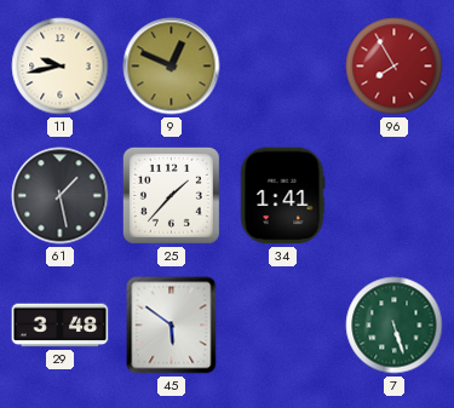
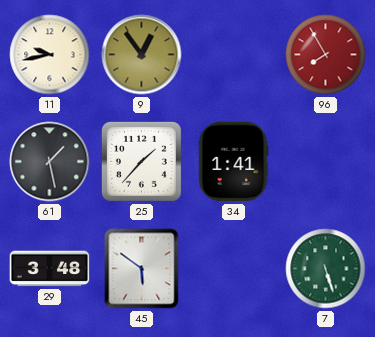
9: 12:49 -> 12:54 (142, 55)
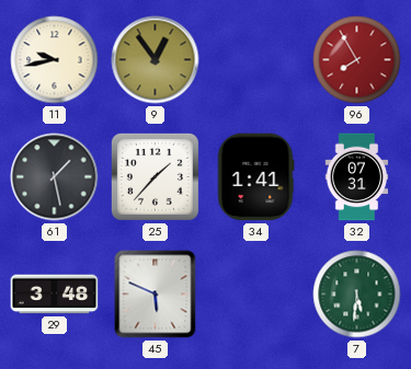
32: none -> 07:31 (357, 177)
45: 5:51 -> 5:49 (156, 295)
7: 5:27 -> 5:31 (357, 295)
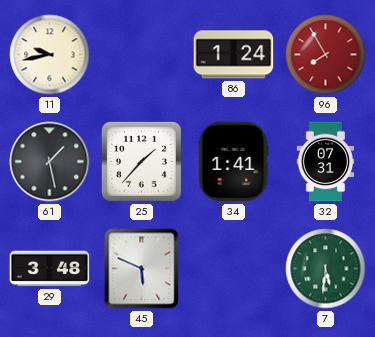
9: 12:54 -> none (156, 60)
86: none -> 1:24 (234, 55)
